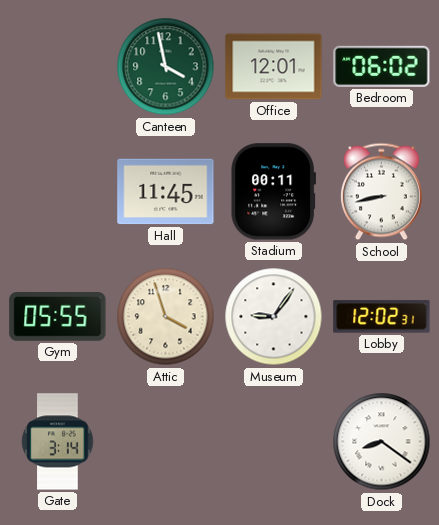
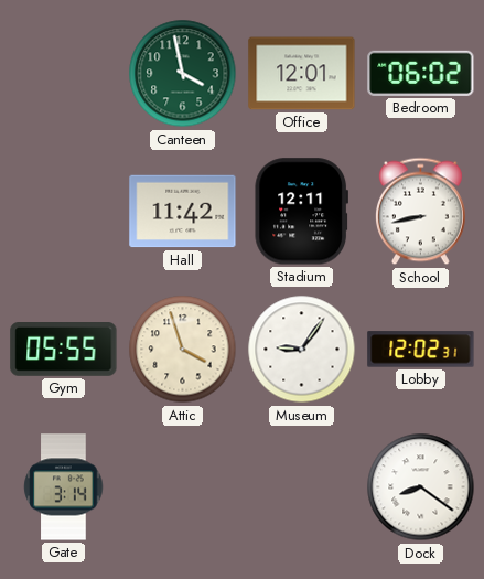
Hall: 11:45 -> 11:42 (183, 212)
Stadium: 00:11 -> 12:11 (301, 212)
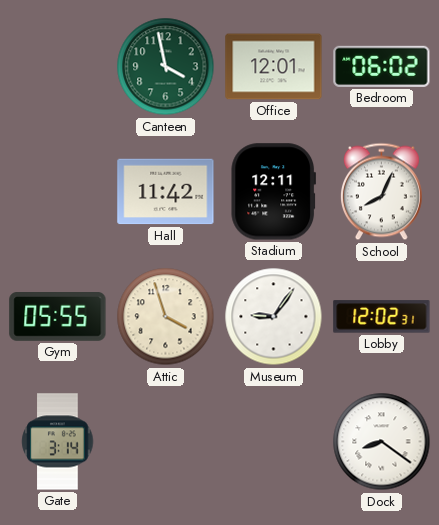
School: 8:43 -> 8:04 (381, 192)
